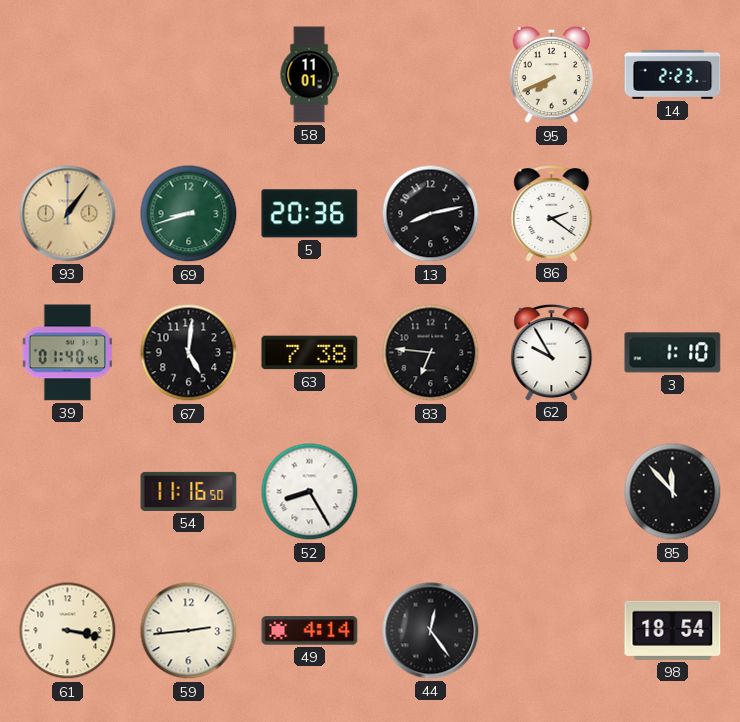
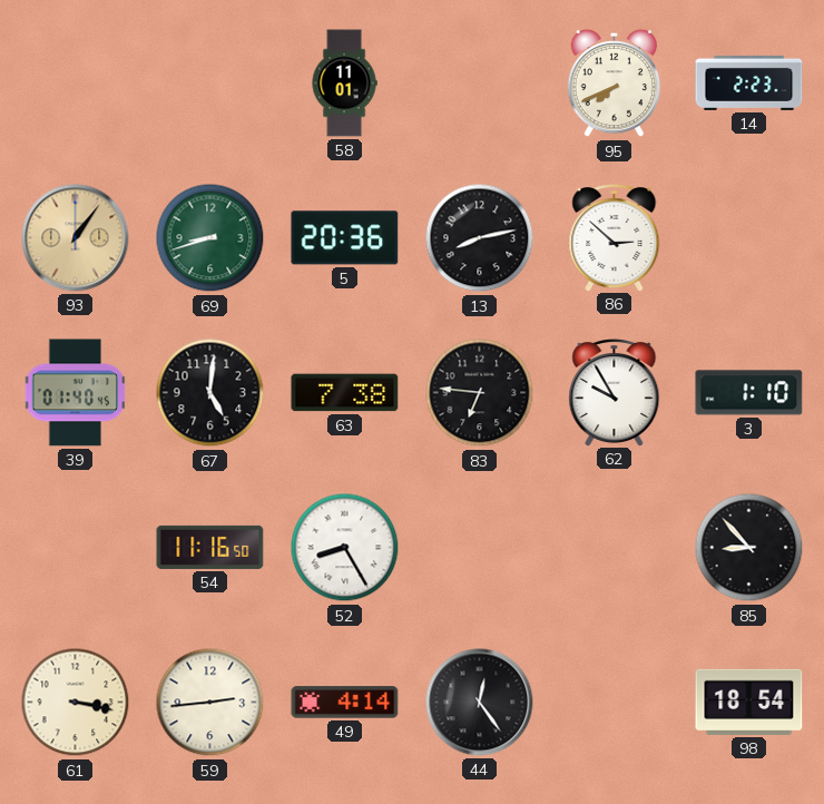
86: 2:21 -> 2:52 (615, 238)
85: 11:53 -> 8:53 (749, 548)
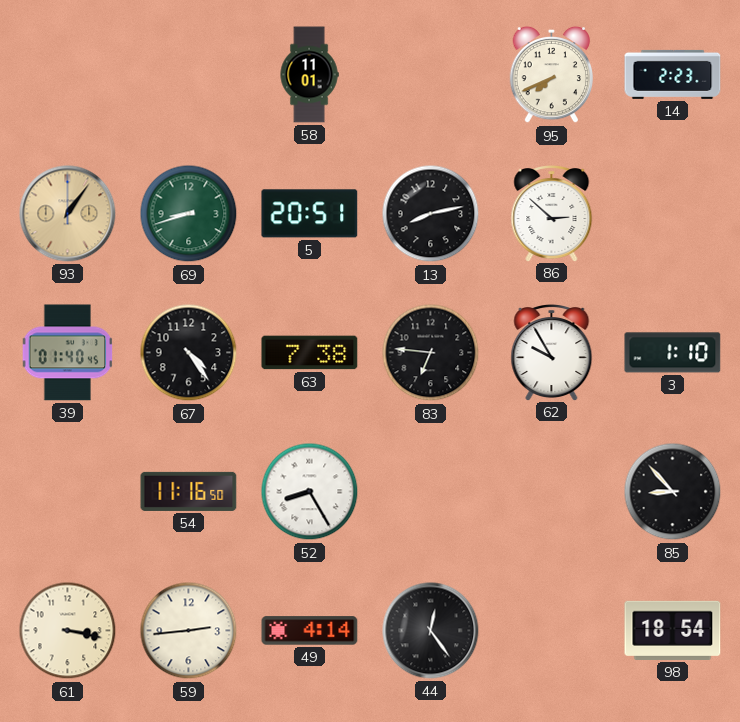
5: 20:36 -> 20:51 (310, 214)
67: 5:01 -> 4:24 (189, 353)
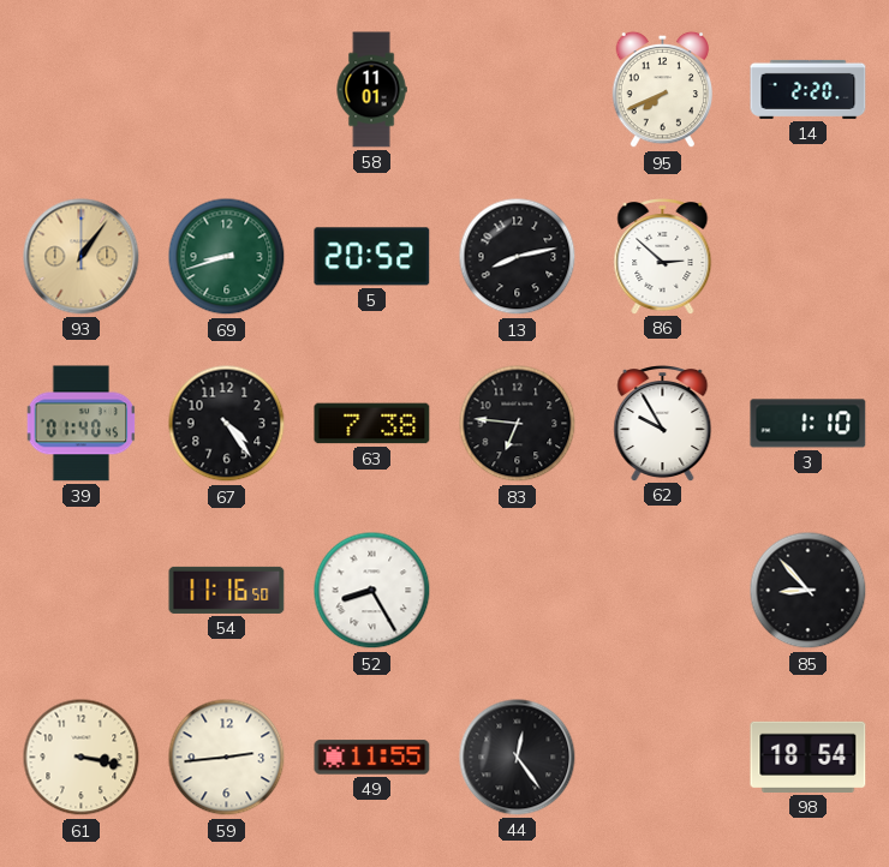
14: 2:23 -> 2:20 (809, 89)
5: 20:51 -> 20:52 (372, 257)
49: 4:14 -> 11:55 (372, 758)
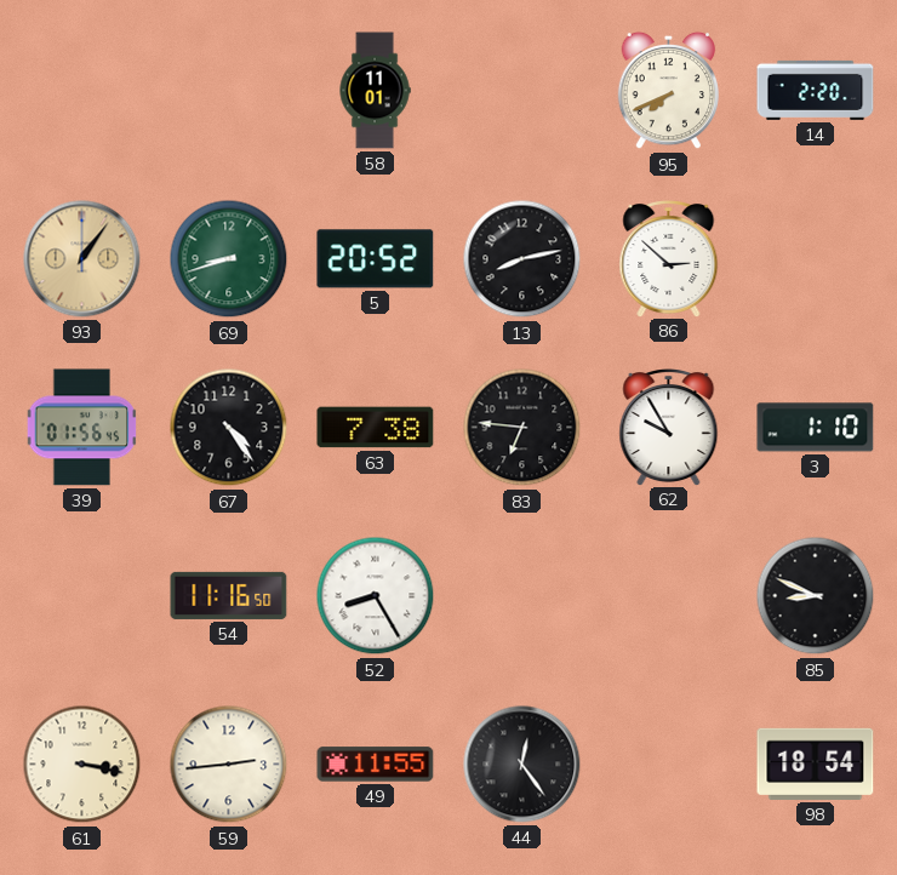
39: 01:40 -> 01:56 (82, 428)
85: 8:53 -> 8:49 (816, 596)
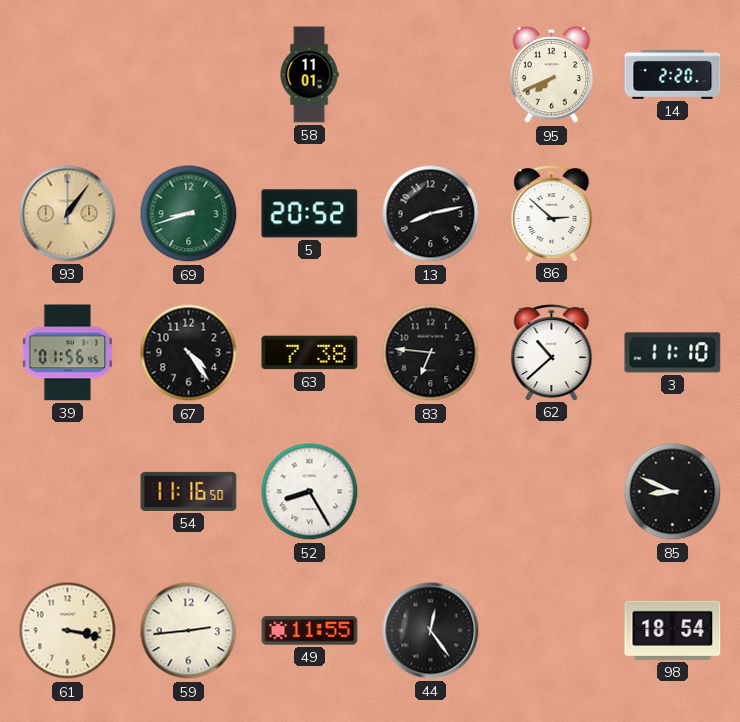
62: 9:55 -> 10:38 (552, 353)
3: 1:10 -> 11:10 (673, 353)
